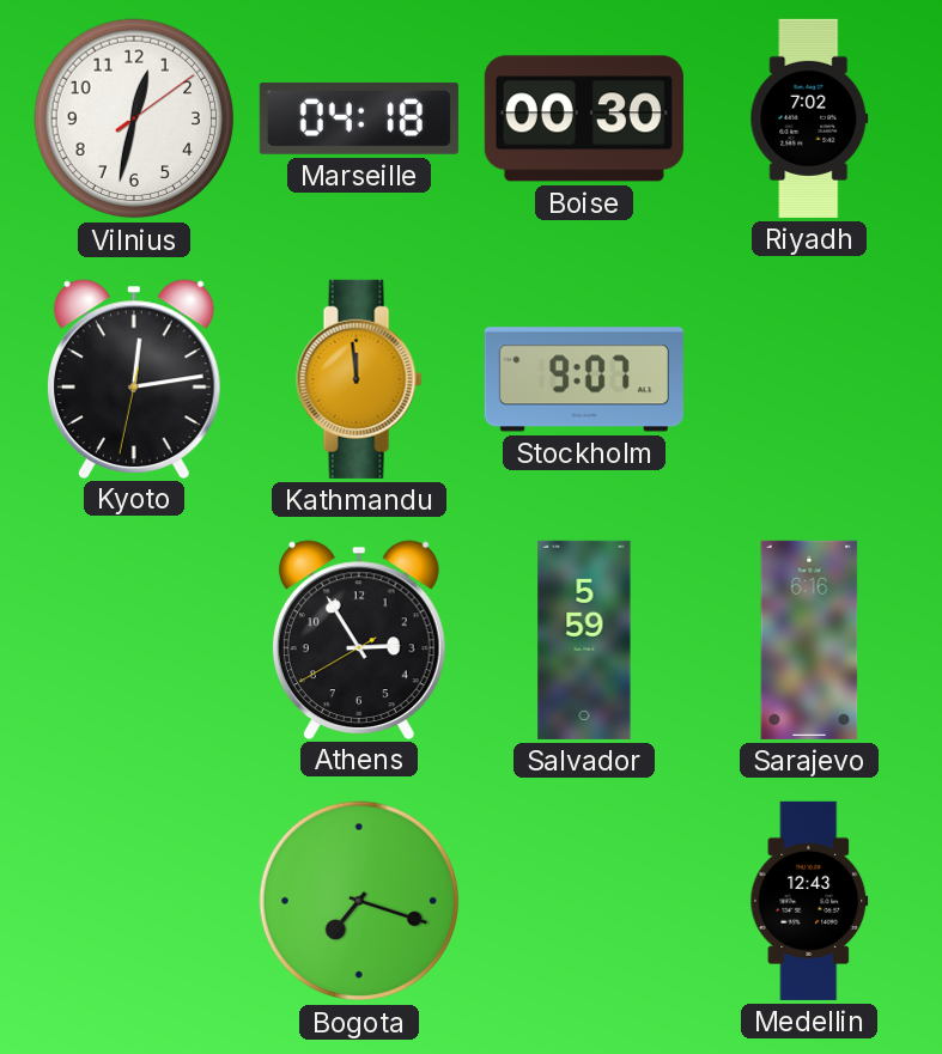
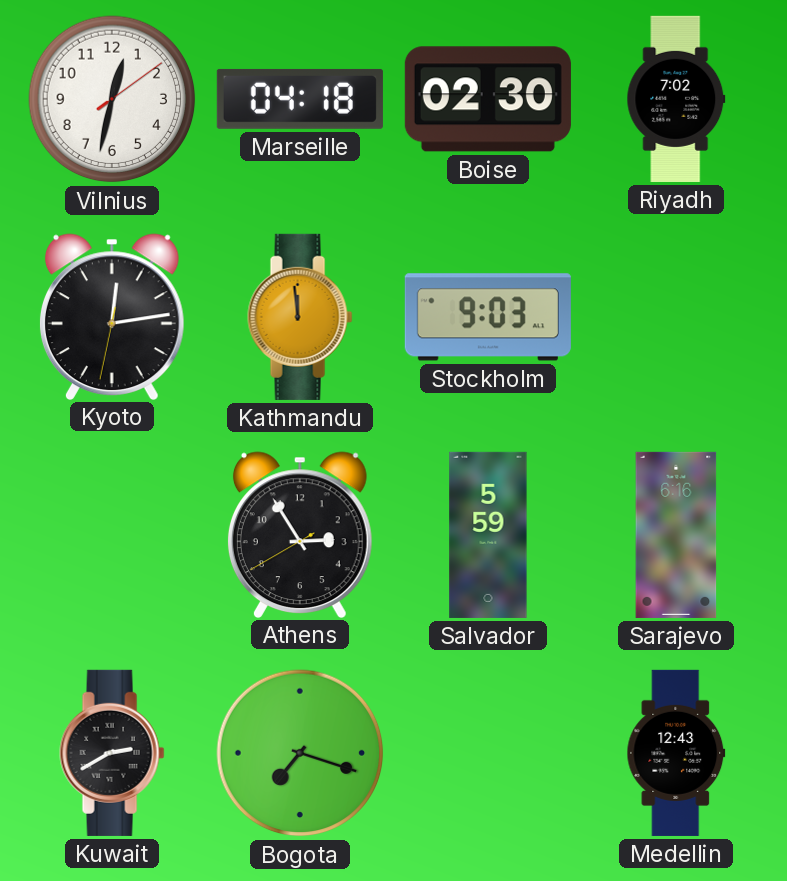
Boise: 00:30 -> 02:30 (488, 99)
Stockholm: 9:07 -> 9:03 (488, 317)
Kuwait: none -> 2:40 (112, 753)
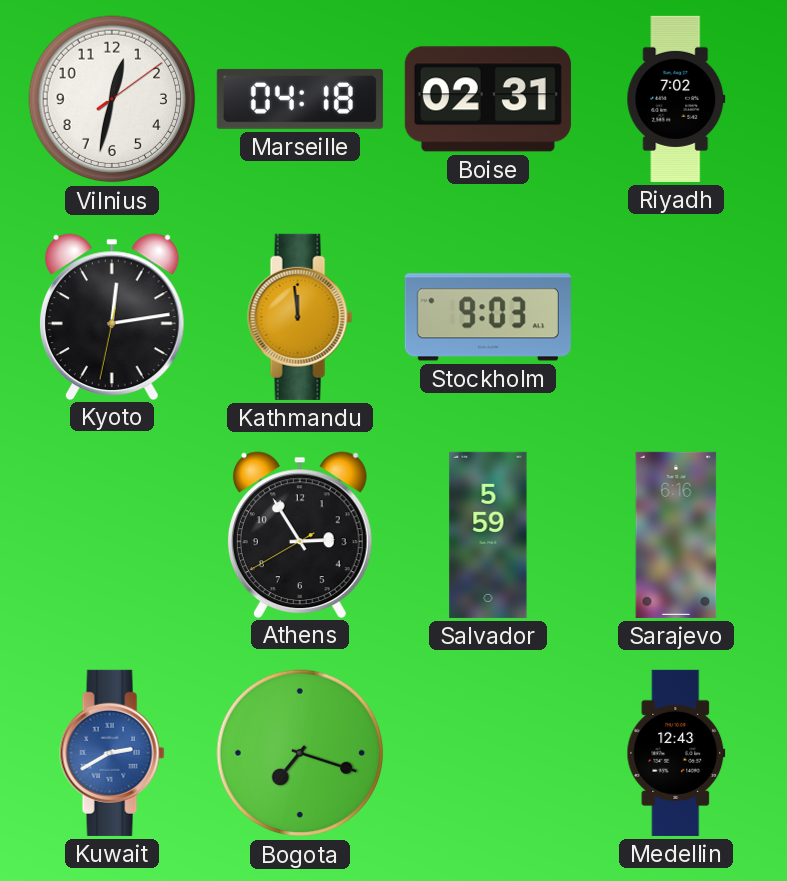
Boise: 02:30 -> 02:31 (488, 99)
Kuwait dial: black -> blue (112, 753)
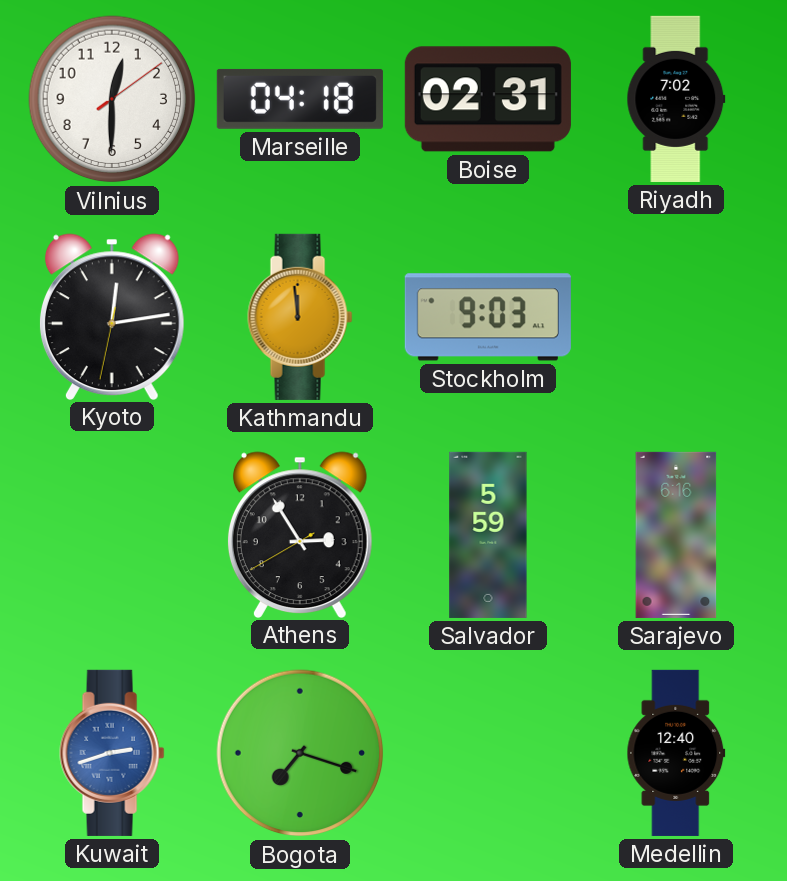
Vilnius: 12:32 -> 12:30 (112, 99)
Kuwait: 2:40 -> 2:42 (112, 753)
Medellin: 12:43 -> 12:40 (676, 753)
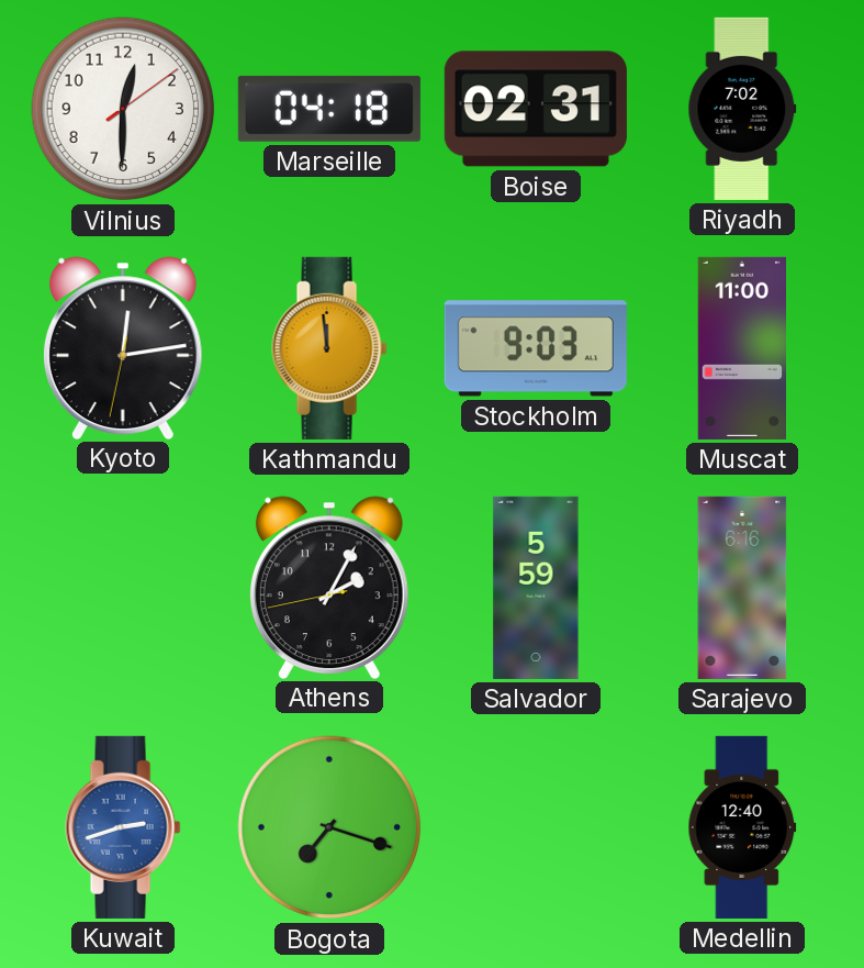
Muscat: none -> 11:00 (741, 348)
Athens: 2:54 -> 2:04 (329, 587)
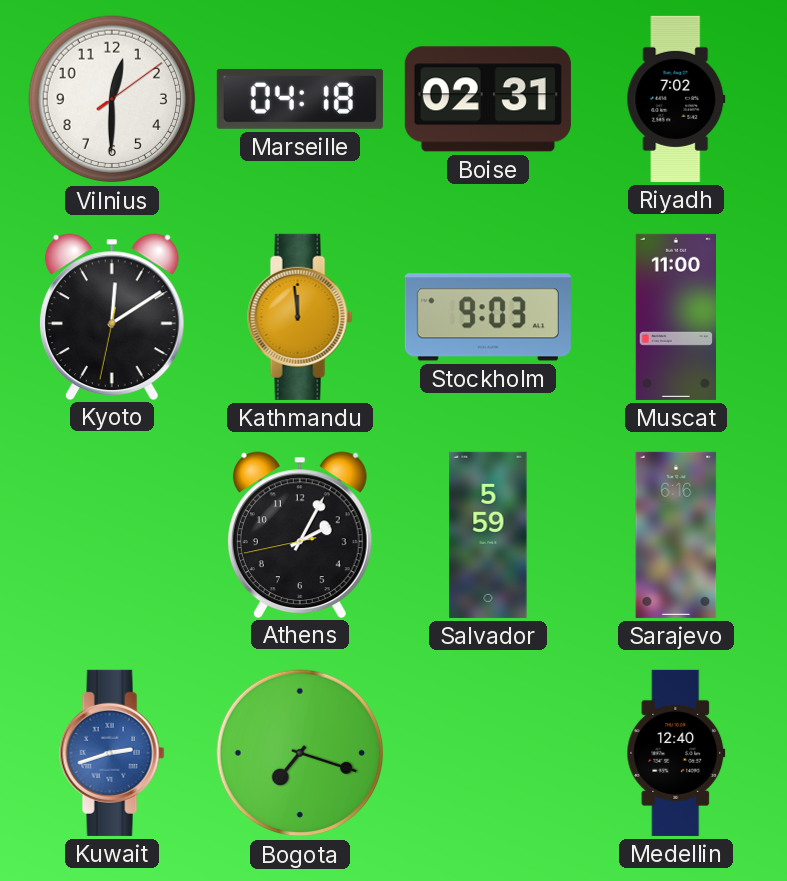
Kyoto: 12:13 -> 12:09 (112, 316)
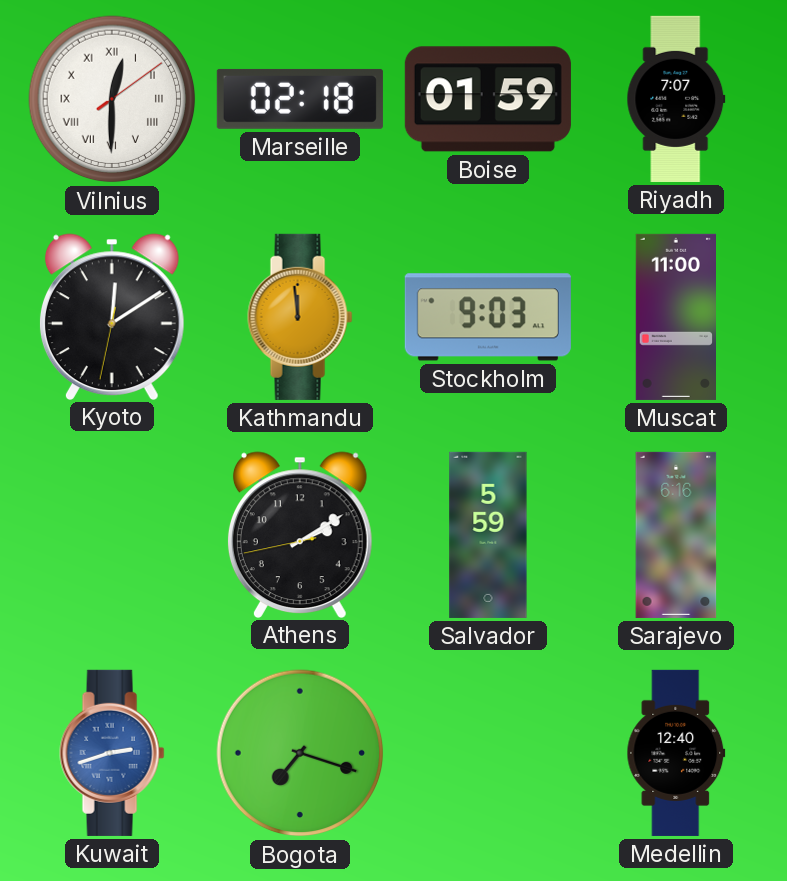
Vilnius numerals: Arabic -> Roman (112, 99)
Marseille: 04:18 -> 02:18 (300, 99)
Boise: 02:31 -> 01:59 (488, 99)
Riyadh: 7:02 -> 7:07 (676, 99)
Athens: 2:04 -> 2:09 (300, 534)
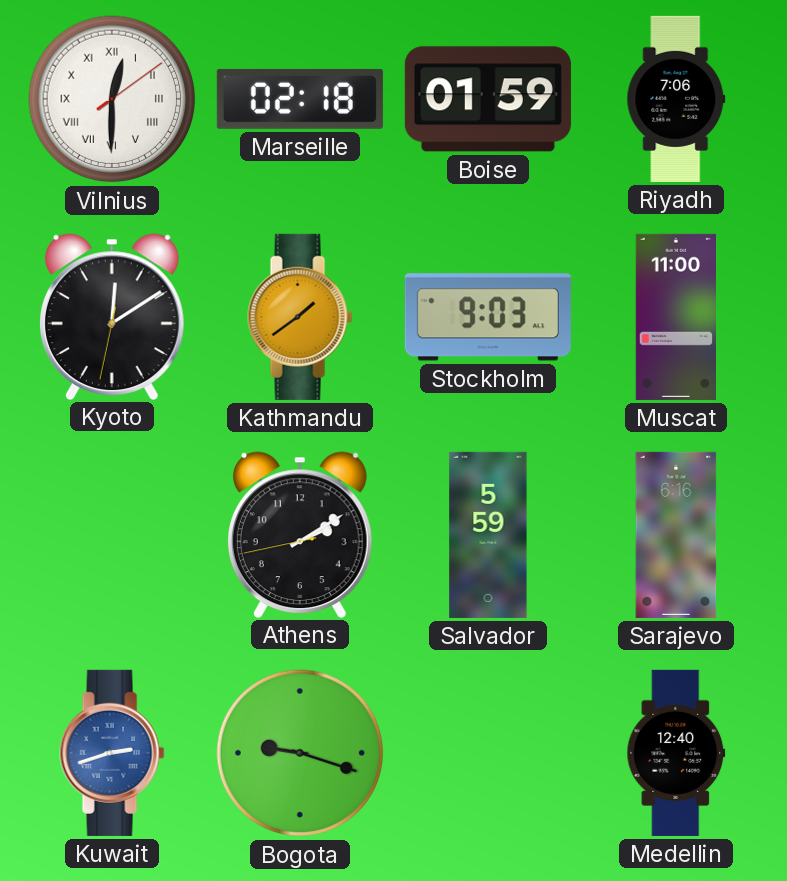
Riyadh: 7:07 -> 7:06 (676, 99)
Kathmandu: 11:59 -> 1:39 (300, 317)
Bogota: 7:18 -> 9:18 (300, 753)
